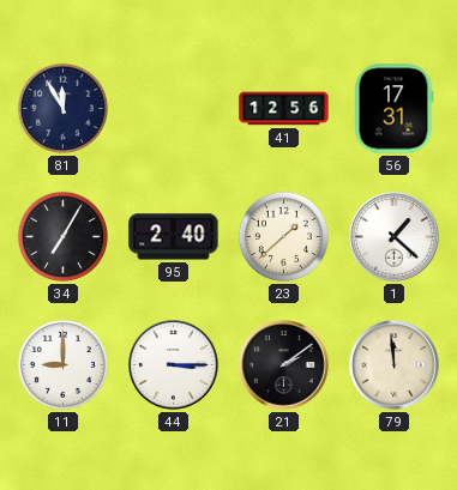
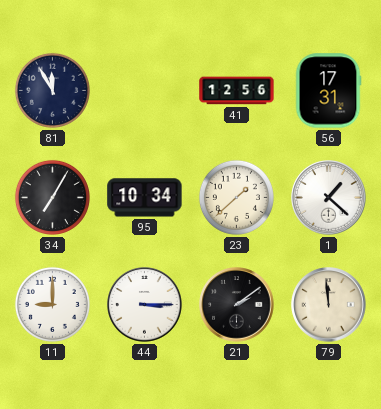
95: 2:40 -> 10:34 (145, 198)
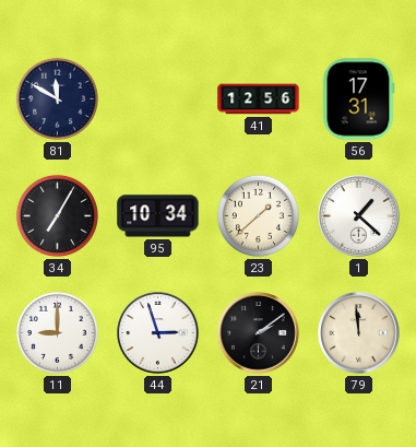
81: 11:55 -> 11:50 (57, 98)
44: 3:15 -> 2:57 (158, 333)
